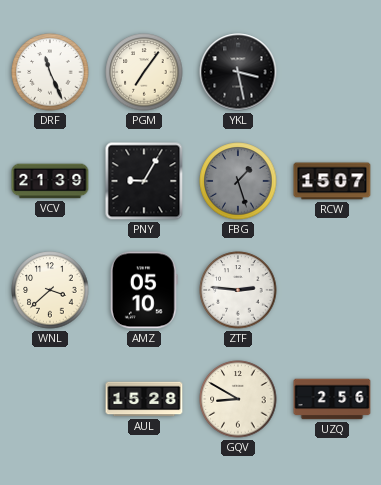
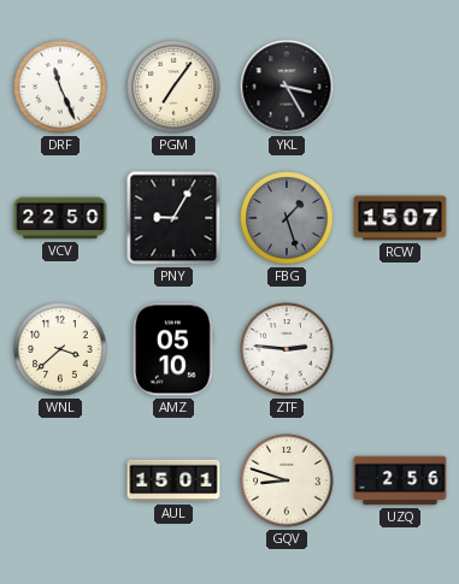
YKL: 3:28 -> 3:25 (287, 87)
VCV: 21:39 -> 22:50 (60, 218)
AUL: 15:28 -> 15:01 (173, 480)
GQV: 8:50 -> 8:48 (287, 480)
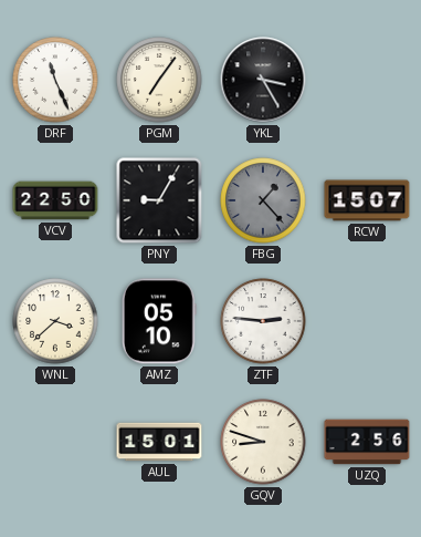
FBG: 1:27 -> 1:23 (263, 200)
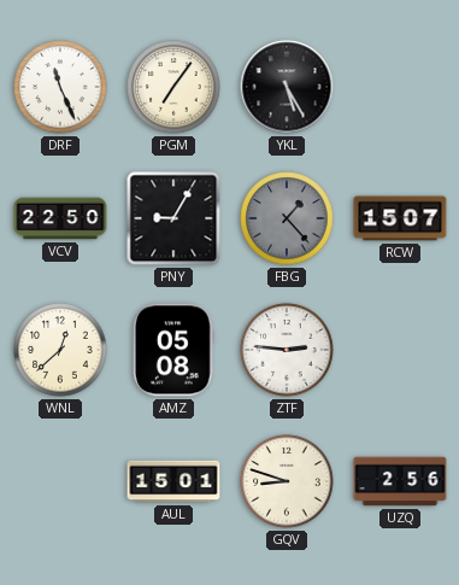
YKL: 3:25 -> 5:25 (287, 87)
WNL: 3:38 -> 12:38 (60, 350)
AMZ: 05:10 -> 05:08 (173, 350)
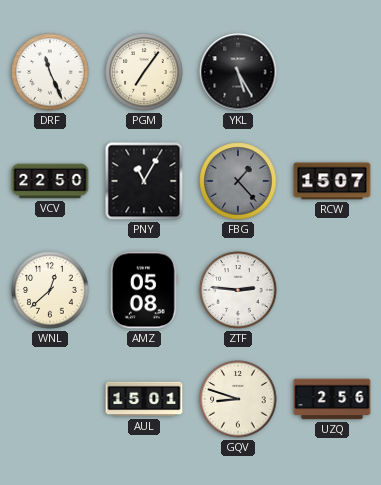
PNY: 9:05 -> 11:05 (144, 181)
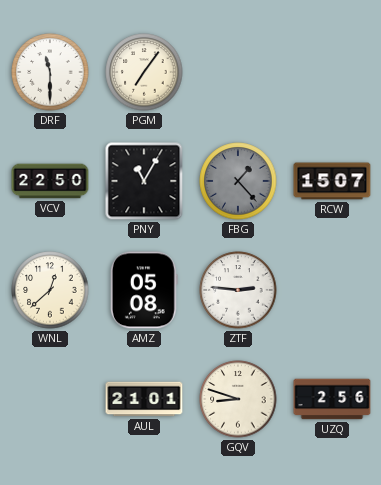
DRF: 11:26 -> 11:30 (50, 72)
YKL: 5:25 -> none (238, 72)
AUL: 15:01 -> 21:01 (144, 399)
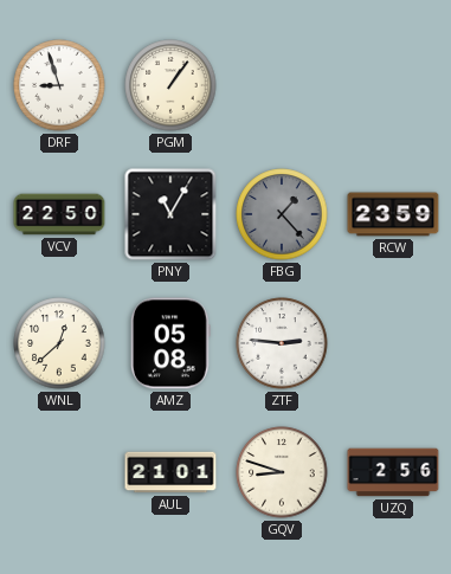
DRF: 11:30 -> 8:57 (59, 85)
PGM: 7:06 -> 1:06 (170, 85)
RCW: 15:07 -> 23:59 (393, 214)
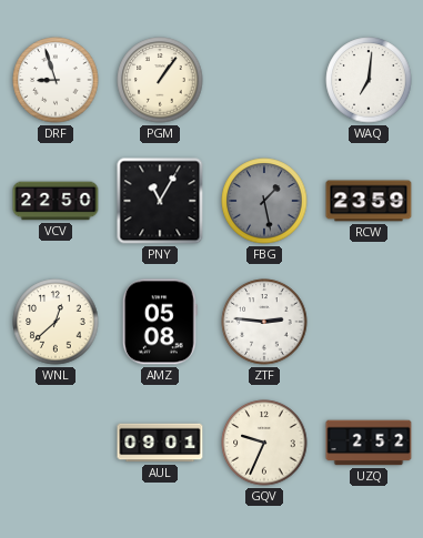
WAQ: none -> 7:01 (369, 80)
FBG: 1:23 -> 1:28 (264, 201)
AUL: 21:01 -> 09:01 (160, 443)
GQV: 8:48 -> 9:34 (264, 443)
UZQ: 2:56 -> 2:52 (369, 443)
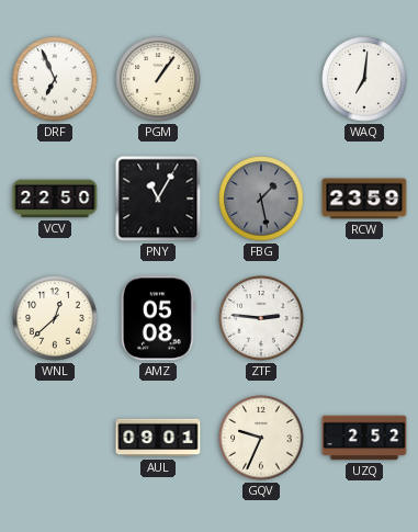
DRF: 8:57 -> 6:56 (55, 79)
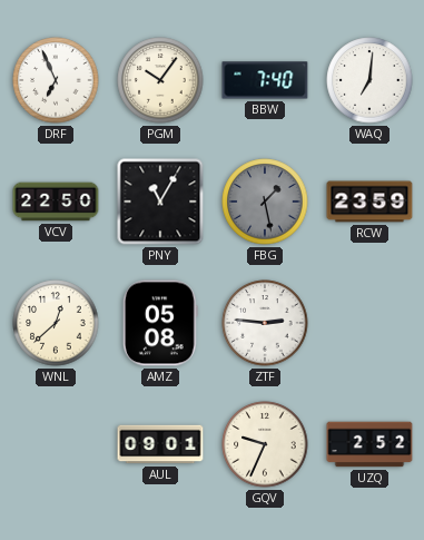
PGM: 1:06 -> 10:06 (160, 80)
BBW: none -> 7:40 (265, 80)
